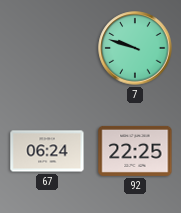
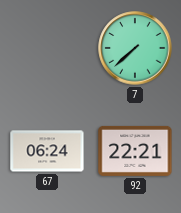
7: 9:48 -> 7:38 (135, 48)
92: 22:25 -> 22:21 (135, 151)
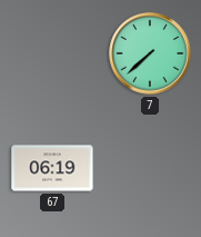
67: 06:24 -> 06:19 (52, 168)
92: 22:21 -> none (135, 151)
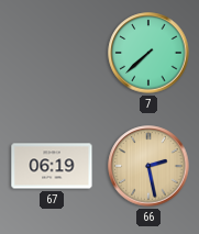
66: none -> 2:28 (148, 166)
